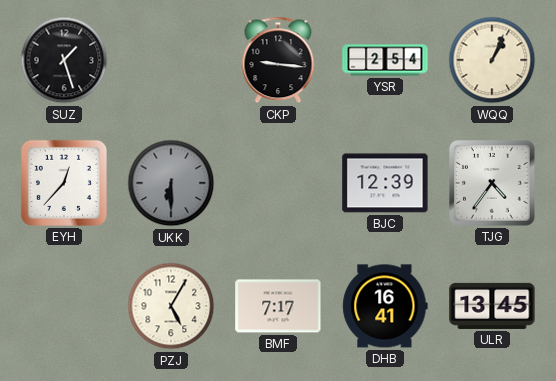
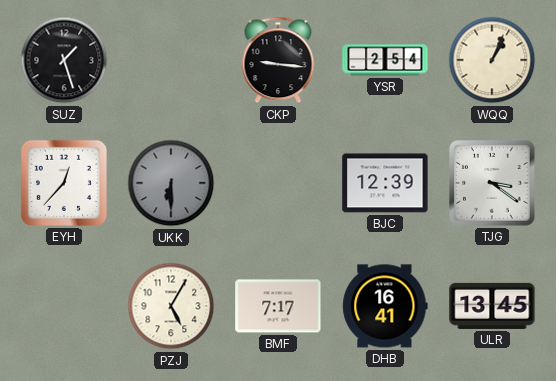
TJG: 4:36 -> 3:21 (492, 184)
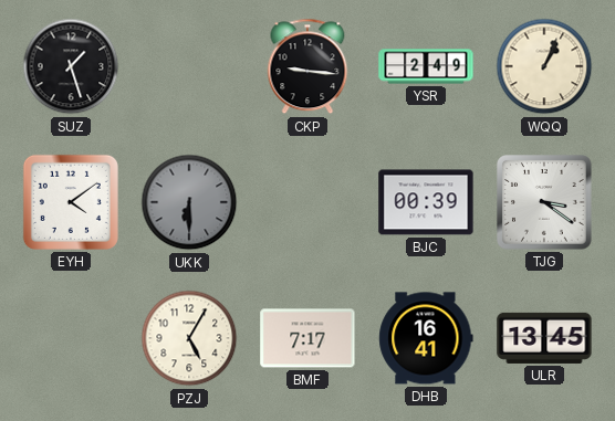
YSR: 2:54 -> 2:49 (426, 66)
EYH: 12:37 -> 4:09 (71, 202)
BJC: 12:39 -> 00:39 (426, 202)
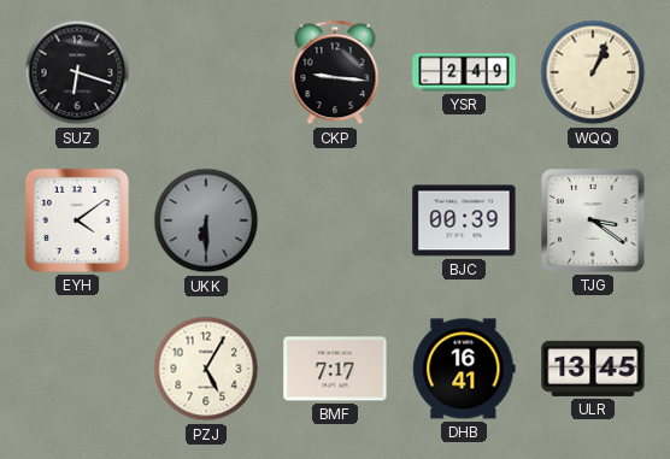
SUZ: 1:27 -> 6:18 (77, 72)
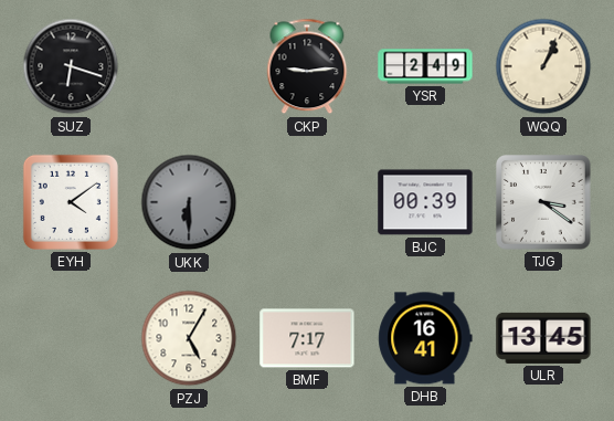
CKP: 9:16 -> 9:14 (307, 66)
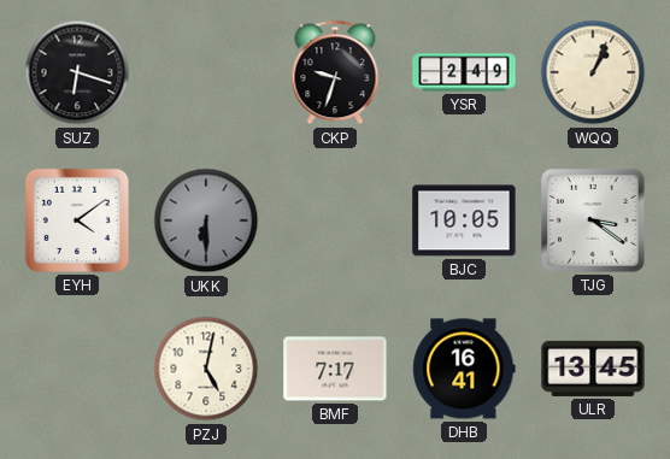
CKP: 9:14 -> 9:33 (335, 72)
BJC: 00:39 -> 10:05 (464, 220)
PZJ: 5:05 -> 5:02 (206, 369)
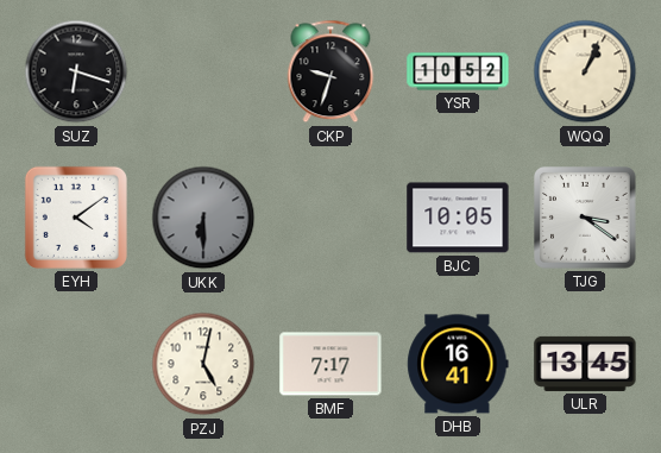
YSR: 2:49 -> 10:52 (458, 71)
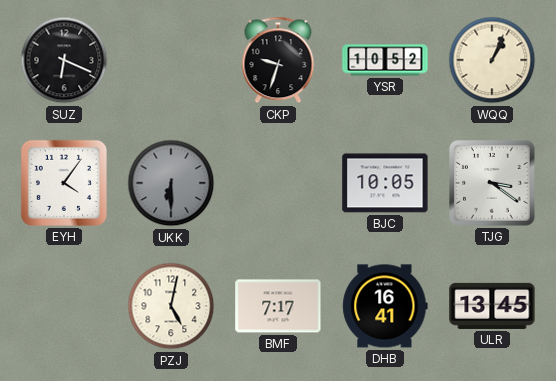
SUZ: 6:18 -> 6:19 (64, 60)
EYH: 4:09 -> 4:06 (64, 183)
